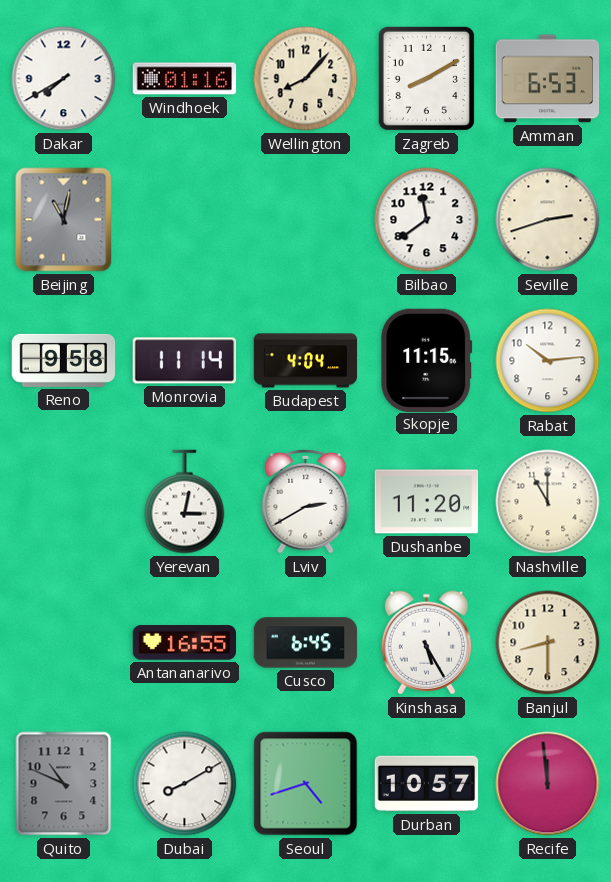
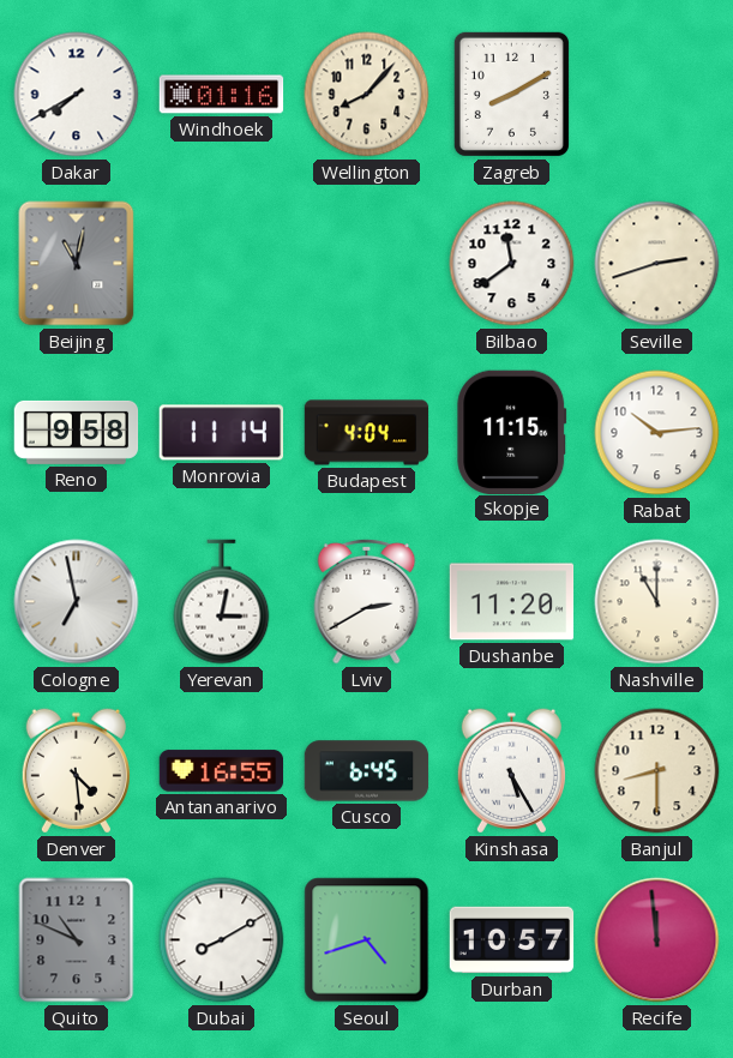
Amman: 6:53 -> none (548, 79)
Cologne: none -> 6:58 (77, 602)
Denver: none -> 4:29 (76, 771)
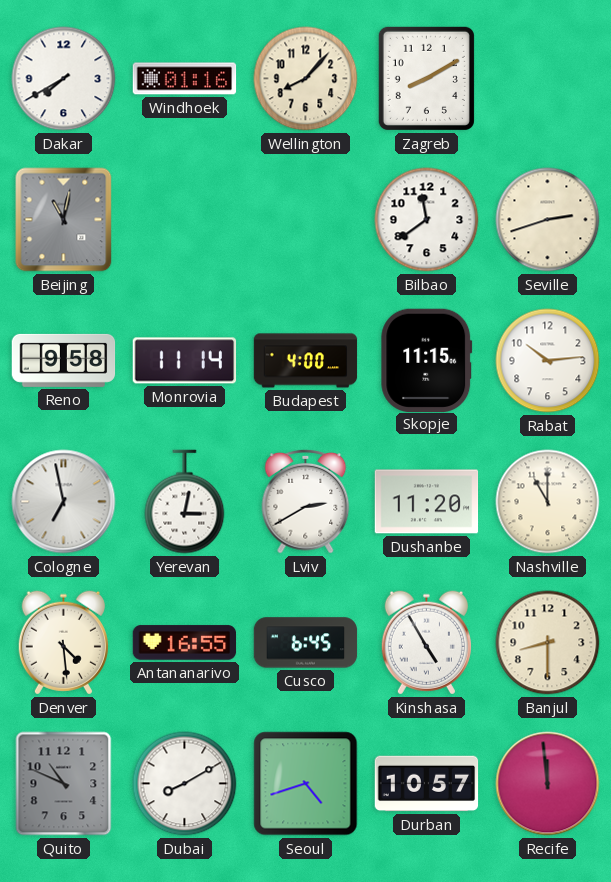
Budapest: 4:04 -> 4:00 (306, 361)
Kinshasa: 5:25 -> 4:55 (426, 643)
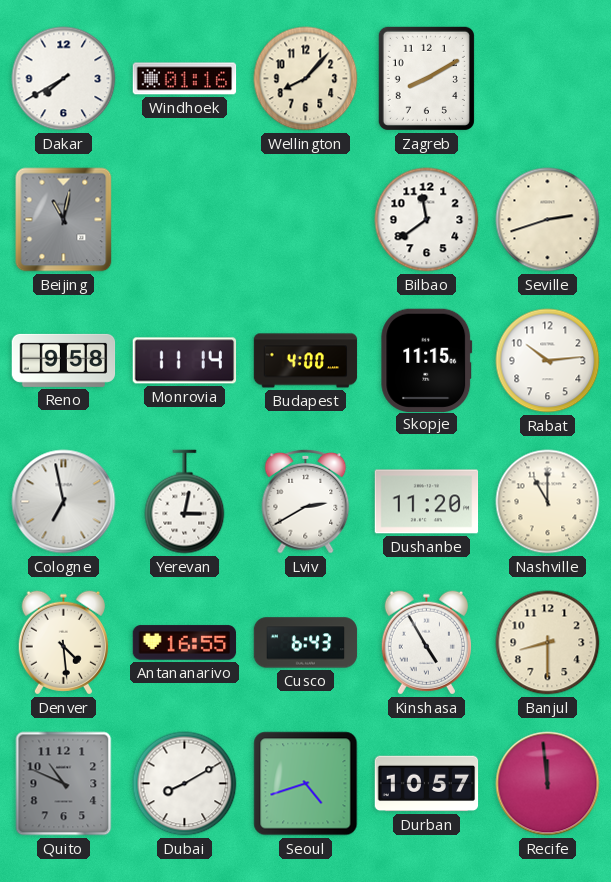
Cusco: 6:45 -> 6:43 (306, 643)
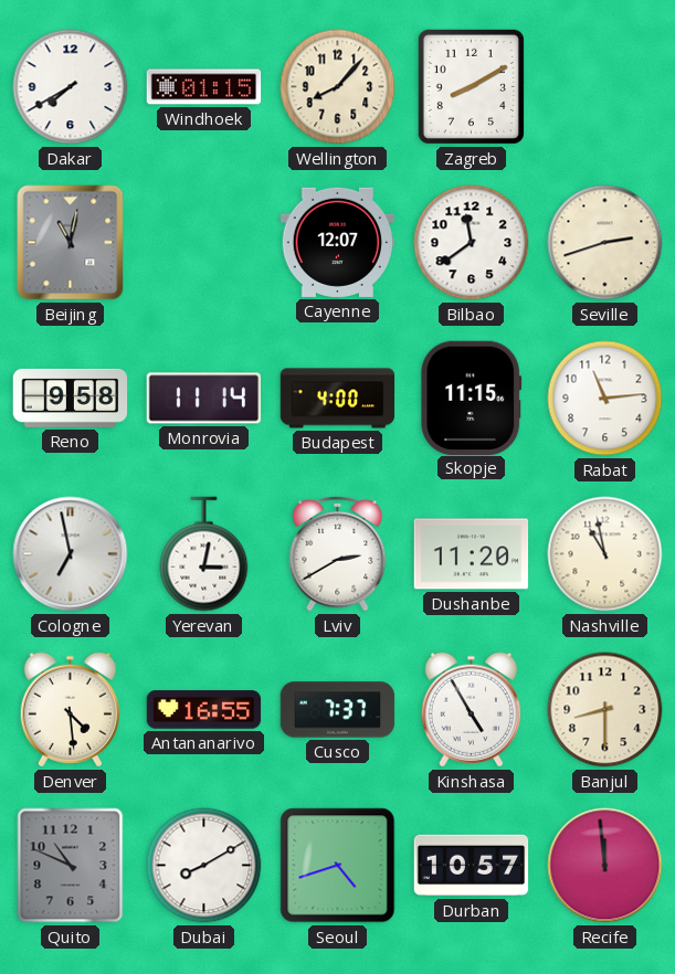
Windhoek: 01:16 -> 01:15 (204, 87)
Cayenne: none -> 12:07 (338, 242)
Rabat: 10:14 -> 11:14 (605, 399)
Nashville: 11:00 -> 10:58 (605, 554)
Cusco: 6:43 -> 7:37 (338, 710)
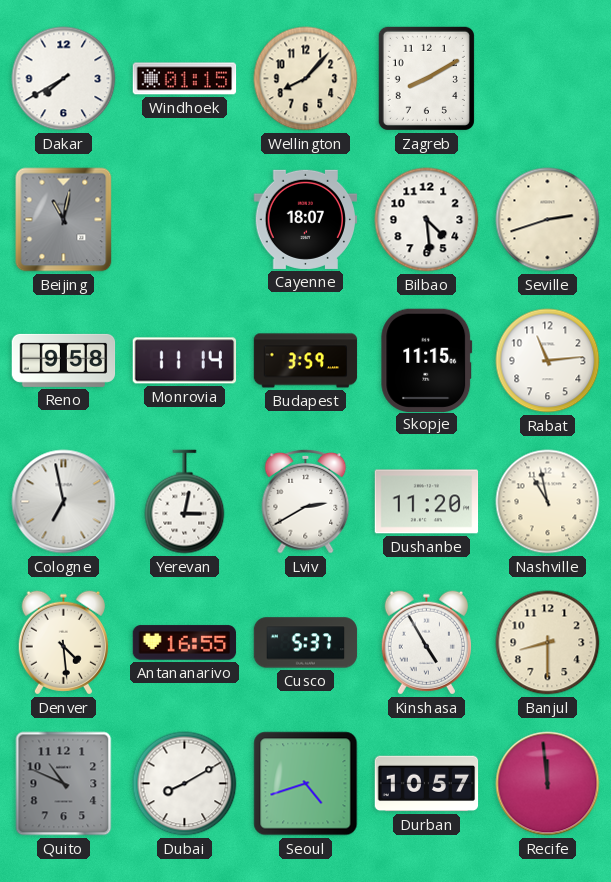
Cayenne: 12:07 -> 18:07 (306, 219)
Bilbao: 11:39 -> 4:29 (427, 220)
Budapest: 4:00 -> 3:59 (306, 361)
Cusco: 7:37 -> 5:37 (306, 643)
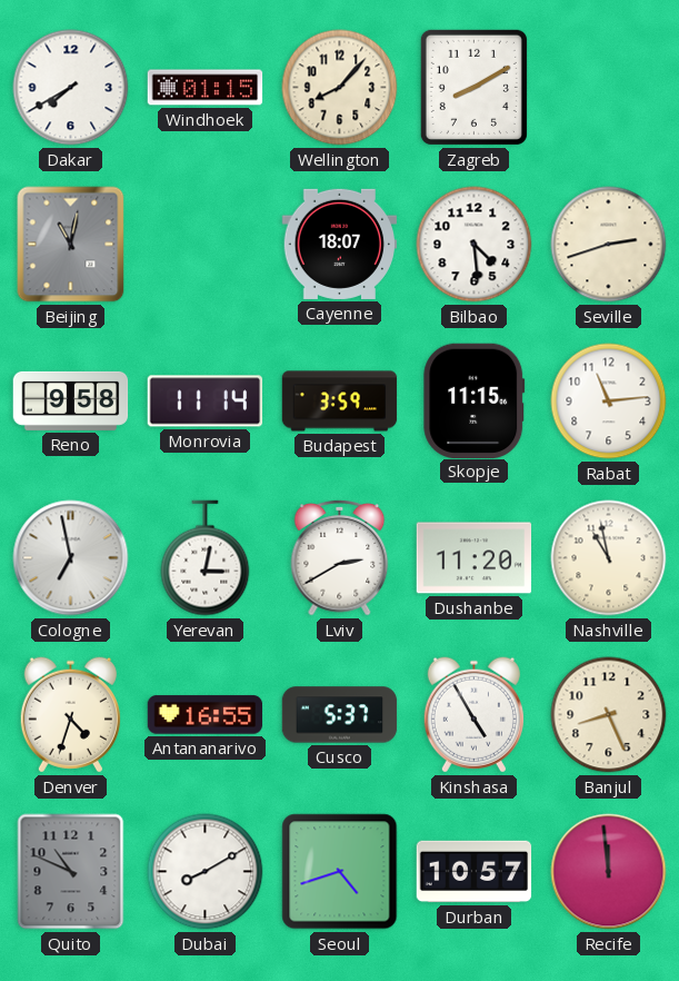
Denver: 4:29 -> 4:33 (70, 715)
Banjul: 8:30 -> 8:26 (609, 715)
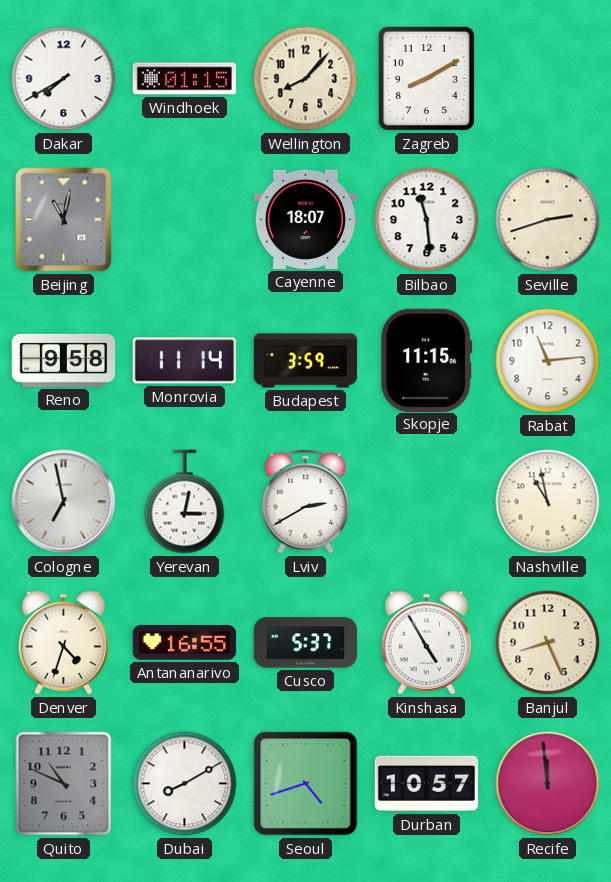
Bilbao: 4:29 -> 11:29 (427, 220)
Dushanbe: 11:20 -> none (475, 558)
